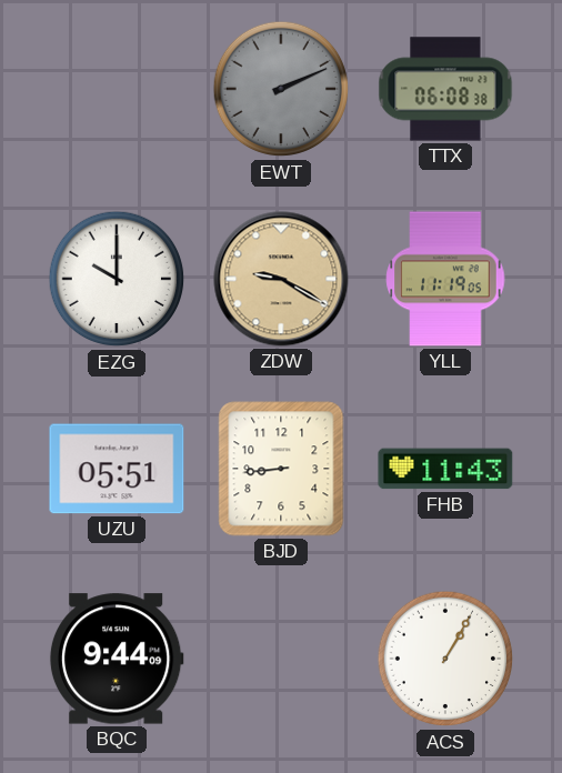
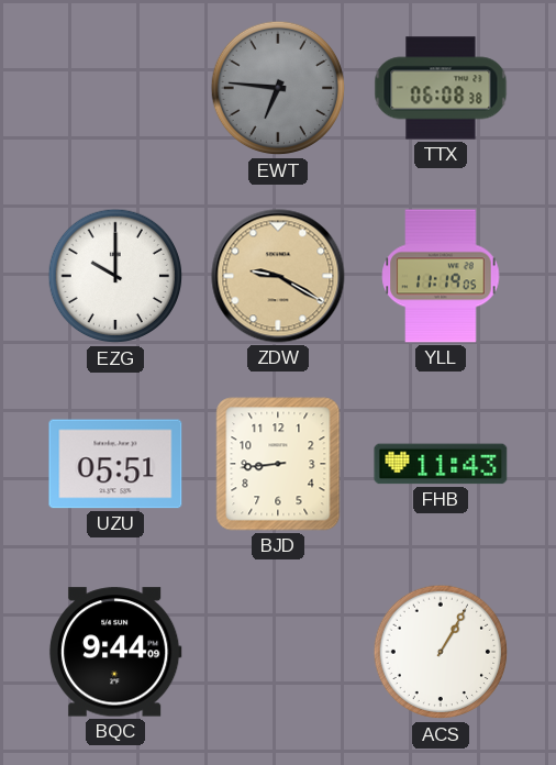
EWT: 2:11 -> 6:46 (278, 88)
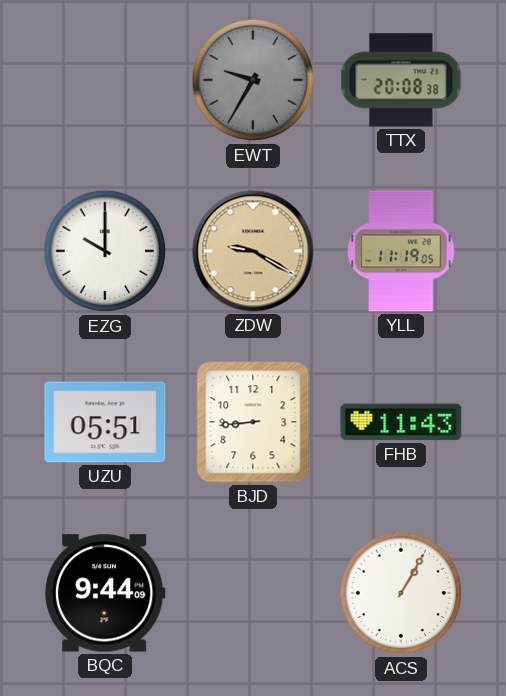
EWT: 6:46 -> 9:35 (253, 80)
TTX: 06:08 -> 20:08 (401, 80)
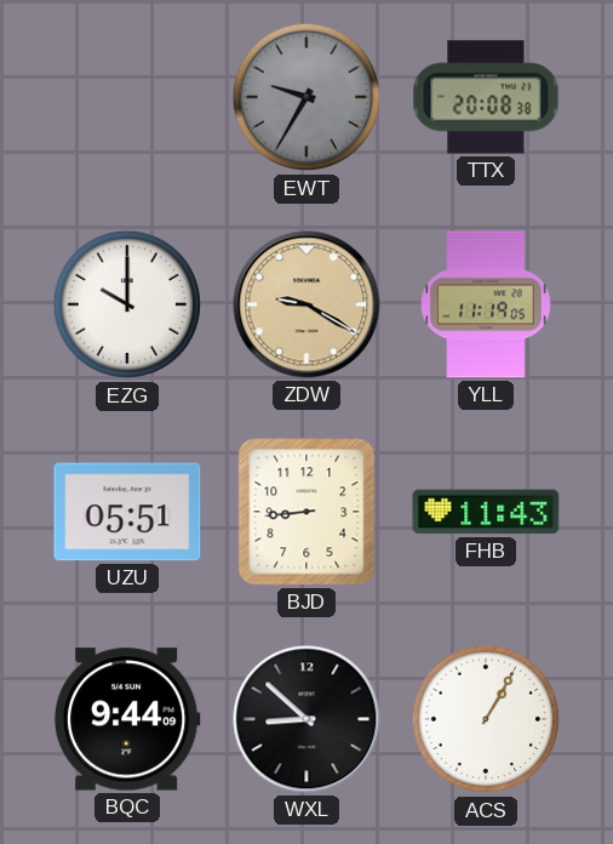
WXL: none -> 8:52 (306, 719)
